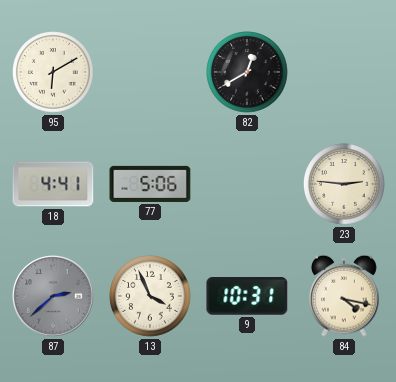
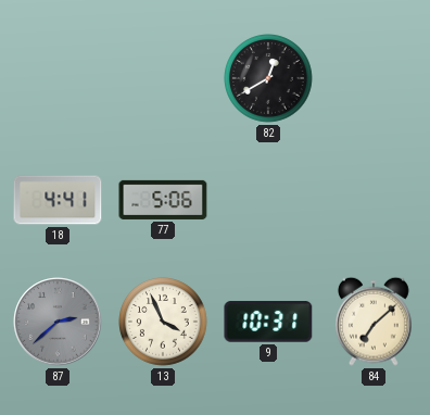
95: 6:10 -> none (54, 73)
23: 2:46 -> none (345, 185)
84: 4:17 -> 7:08 (374, 322)
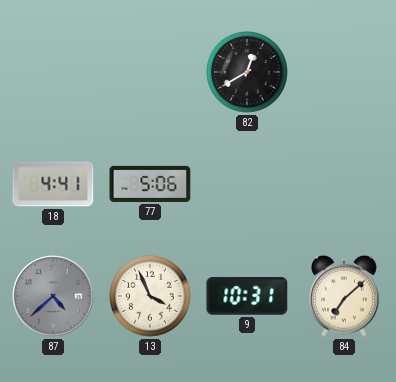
87: 2:38 -> 4:38 (53, 296)
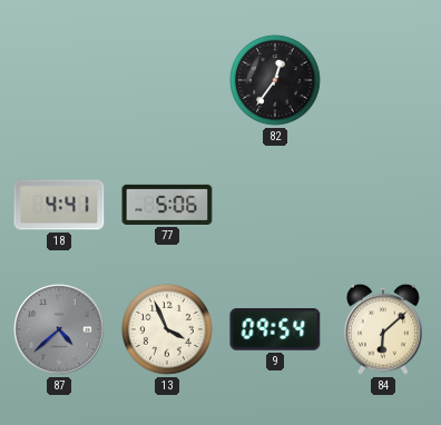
82: 12:40 -> 12:36 (276, 81)
9: 10:31 -> 09:54 (275, 329)
84: 7:08 -> 6:08 (383, 329)
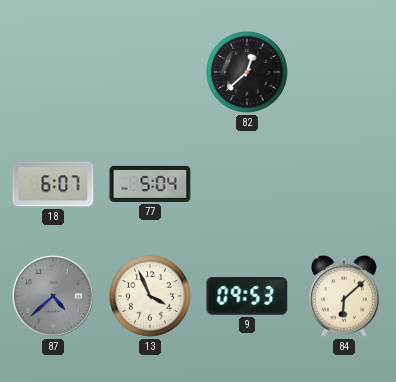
82: 12:36 -> 12:38 (248, 73)
18: 4:41 -> 6:07 (53, 184)
77: 5:06 -> 5:04 (150, 184)
9: 09:54 -> 09:53 (247, 296)
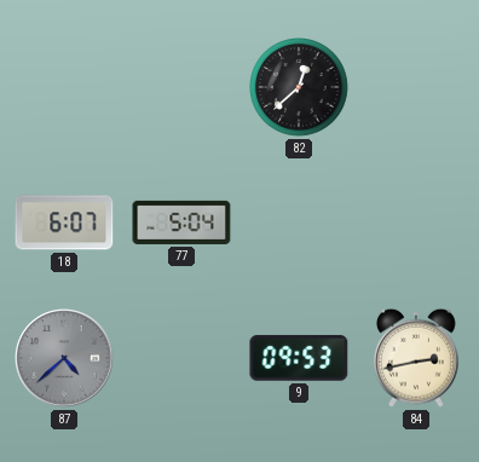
13: 3:56 -> none (151, 297)
84: 6:08 -> 2:43 (416, 358)
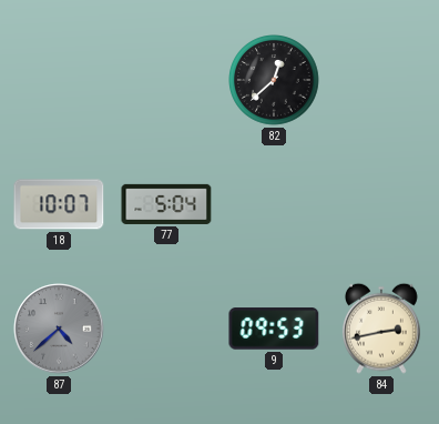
18: 6:07 -> 10:07 (59, 204)
